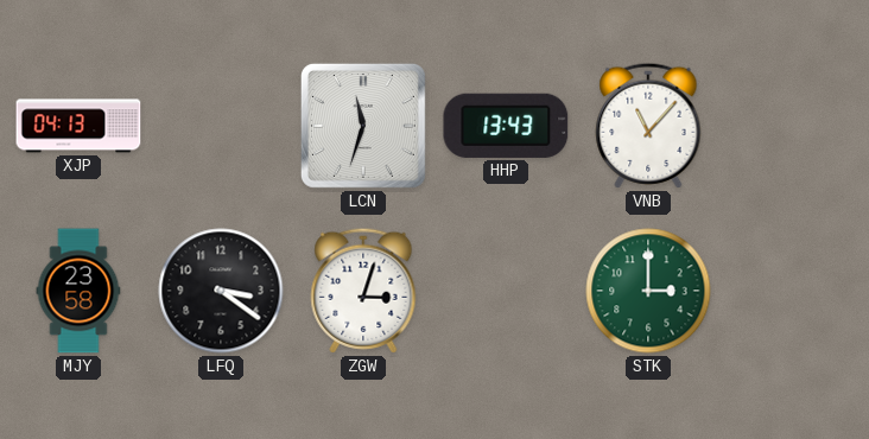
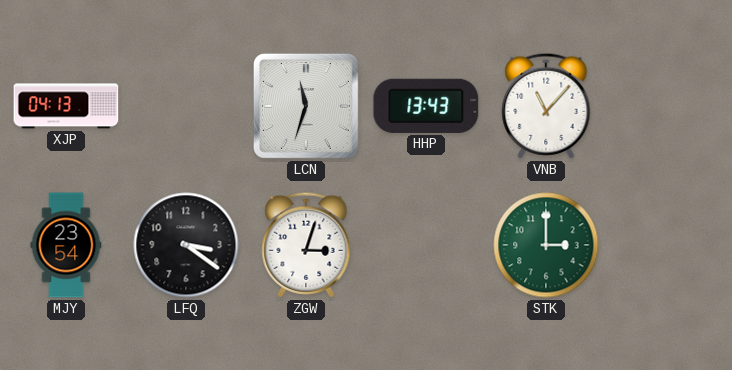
MJY: 23:58 -> 23:54 (66, 245)
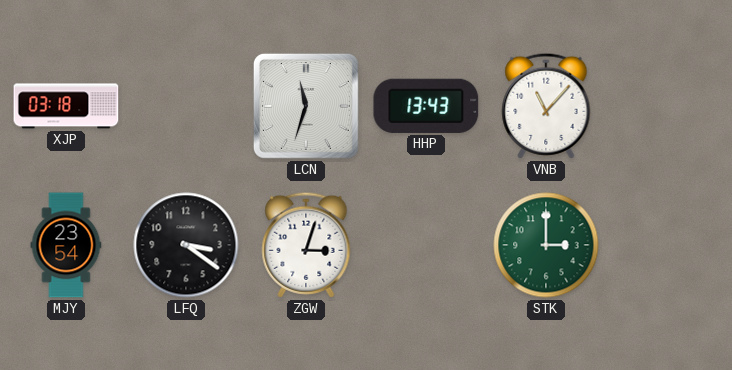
XJP: 04:13 -> 03:18 (66, 106)
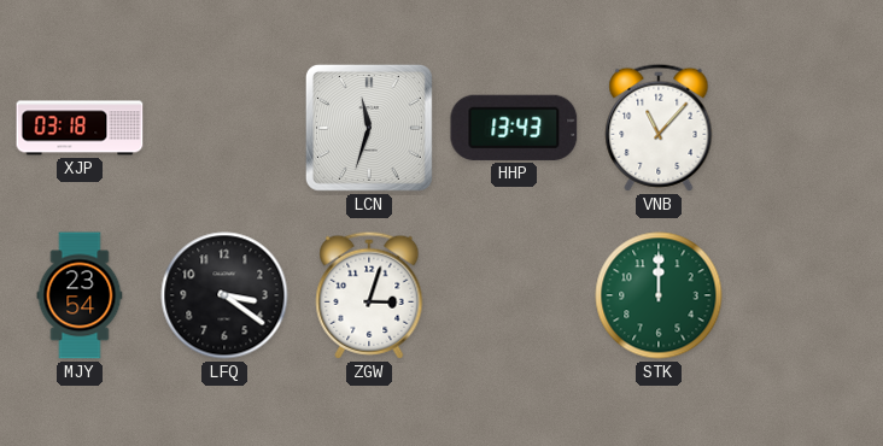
STK: 3:00 -> 12:00 (659, 295)
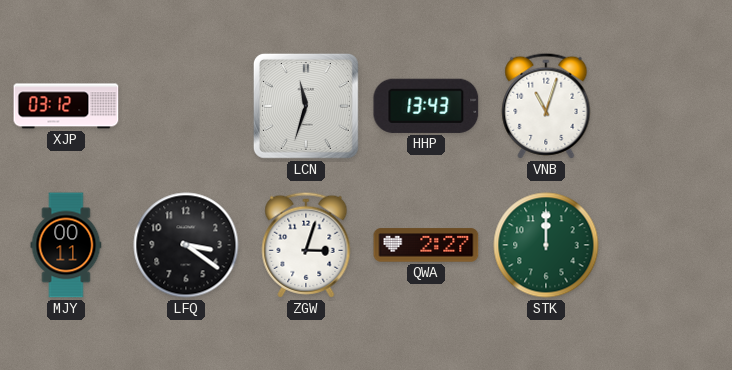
XJP: 03:18 -> 03:12 (66, 106)
VNB: 11:07 -> 11:03 (546, 106)
MJY: 23:54 -> 00:11 (66, 245)
QWA: none -> 2:27 (426, 245)
